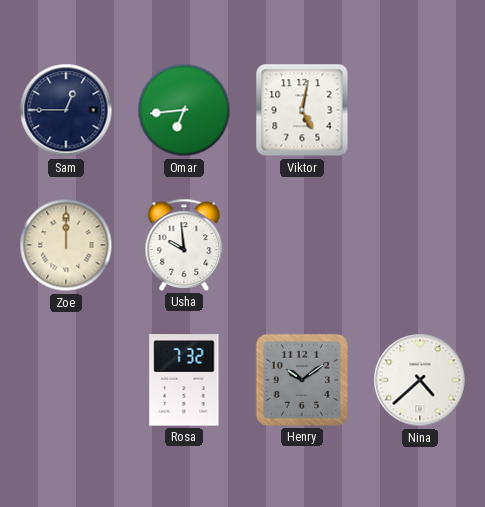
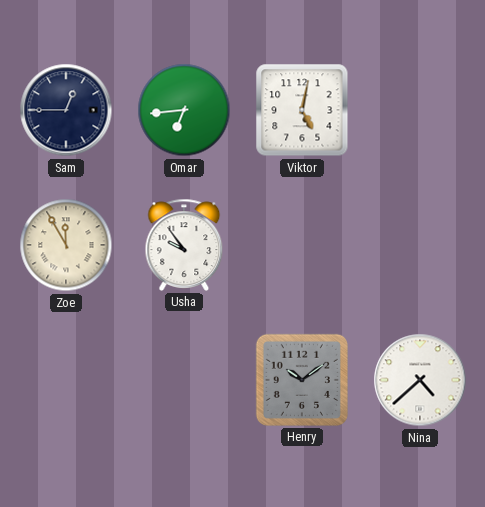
Zoe: 12:00 -> 11:55 (66, 245)
Usha: 9:59 -> 9:54 (184, 245)
Rosa: 7:32 -> none (184, 380)
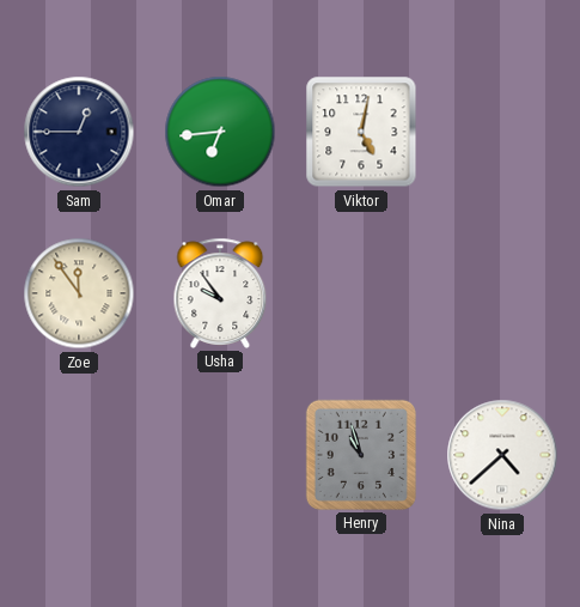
Zoe: 11:55 -> 11:54 (79, 293)
Henry: 10:09 -> 10:57 (361, 455)
